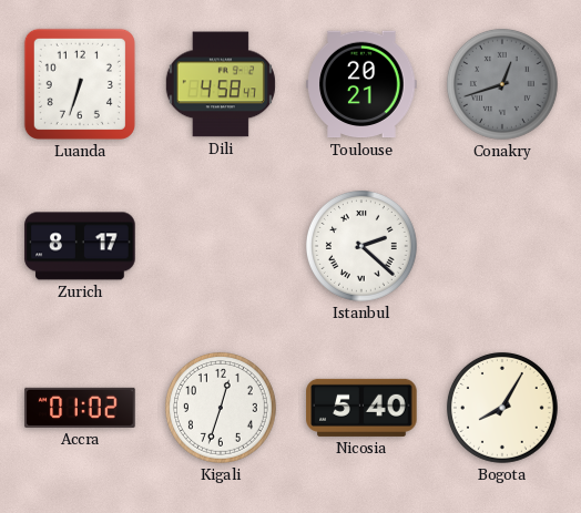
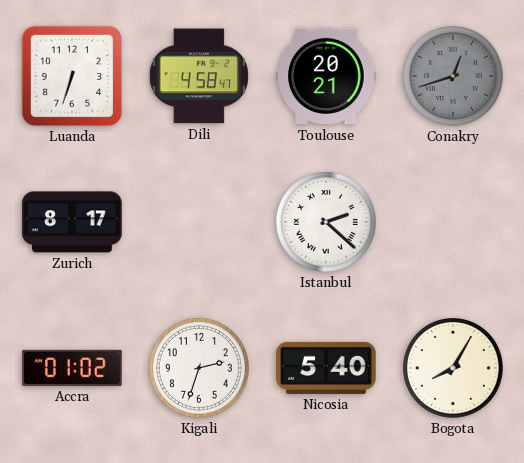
Kigali: 12:33 -> 2:33 (199, 368)
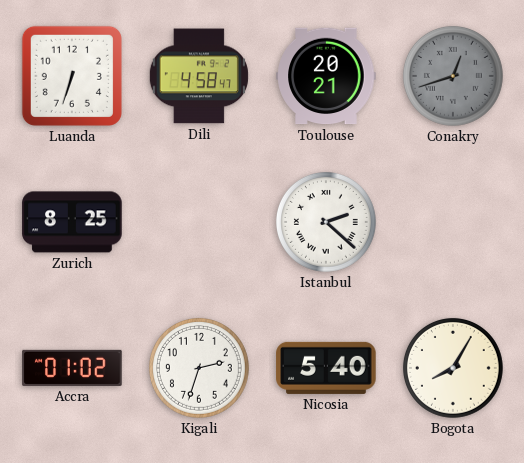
Zurich: 8:17 -> 8:25 (72, 222)
